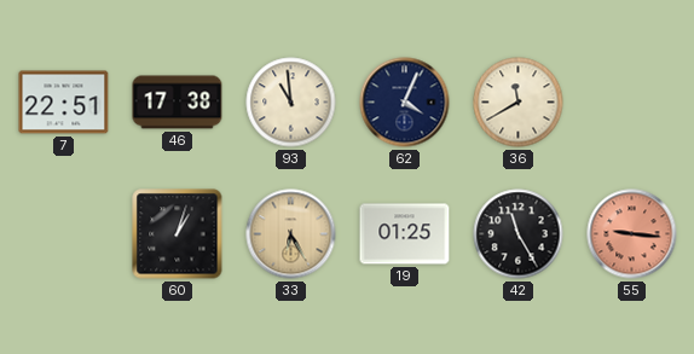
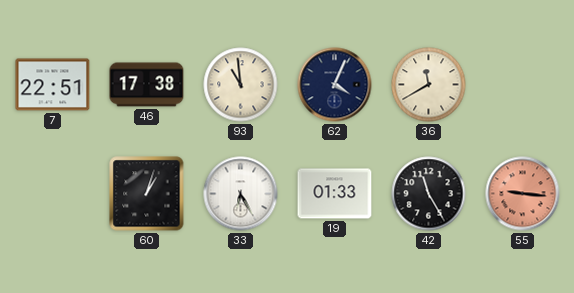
33 dial: champagne -> white (241, 194)
19: 01:25 -> 01:33 (335, 194)
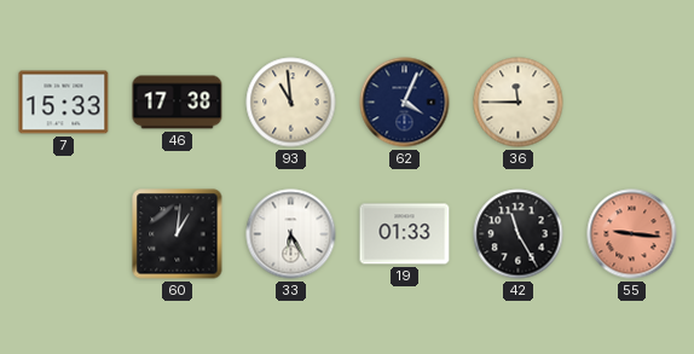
7: 22:51 -> 15:33 (64, 103)
36: 11:40 -> 11:45 (519, 103)
60: 1:03 -> 1:01 (178, 234)
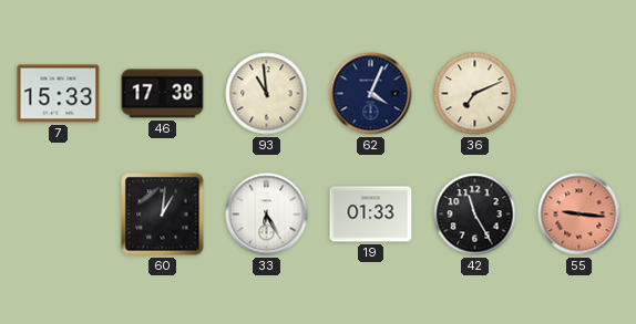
36: 11:45 -> 7:11 (475, 94)
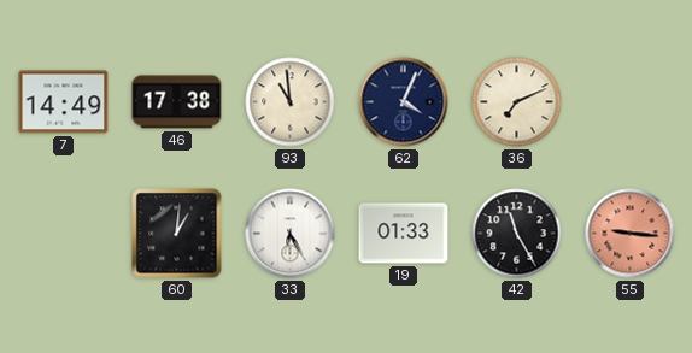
7: 15:33 -> 14:49 (64, 102)
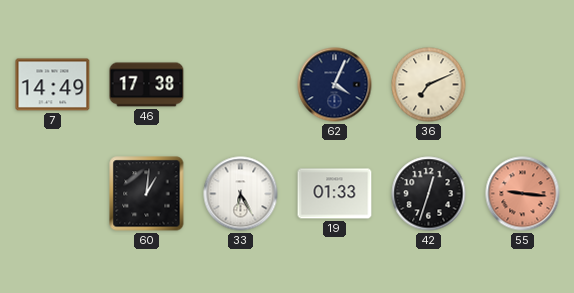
93: 10:59 -> none (291, 102)
42: 11:25 -> 12:33 (429, 194)
